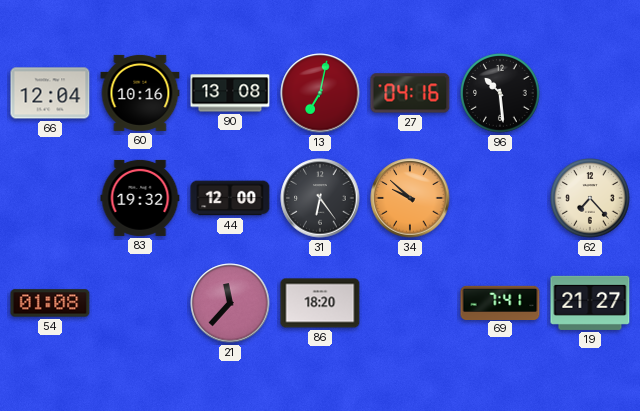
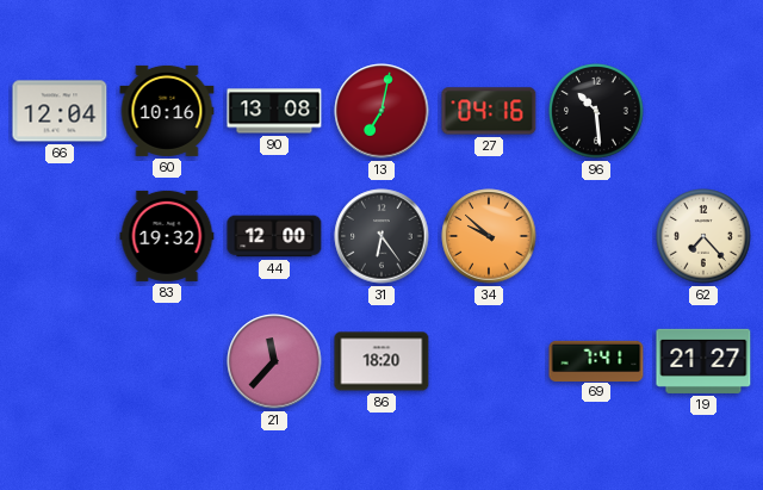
54: 01:08 -> none (50, 303)
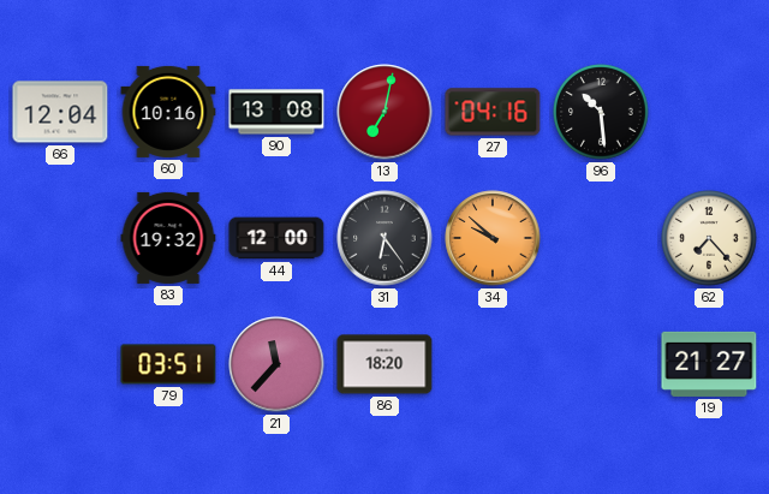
79: none -> 03:51 (168, 364)
69: 7:41 -> none (596, 360)
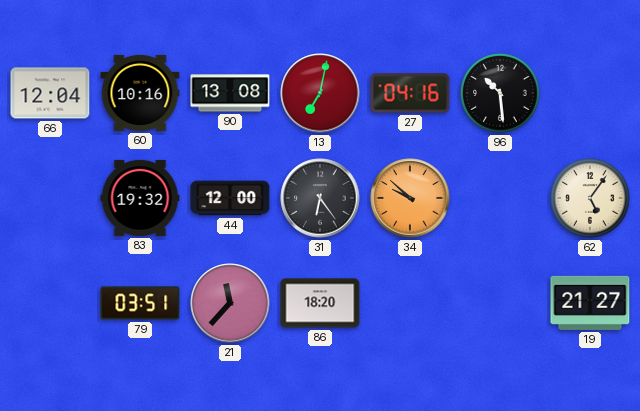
62: 7:23 -> 5:06 (590, 198)
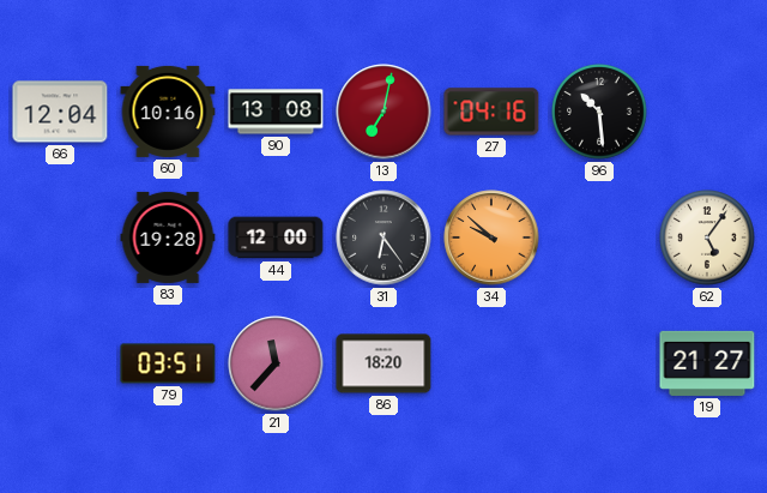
83: 19:32 -> 19:28 (168, 238)
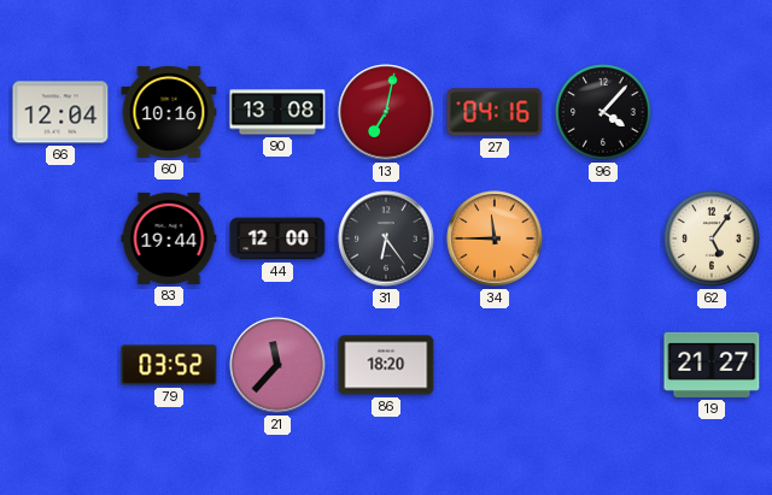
96: 10:29 -> 4:07 (603, 112)
83: 19:28 -> 19:44 (169, 238)
34: 9:52 -> 11:45 (495, 238)
79: 03:51 -> 03:52 (169, 365)
